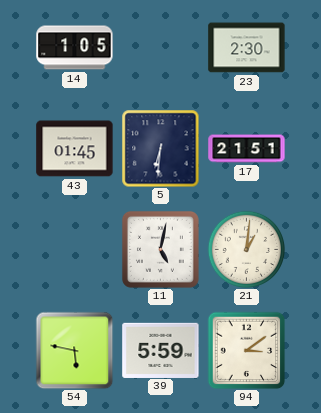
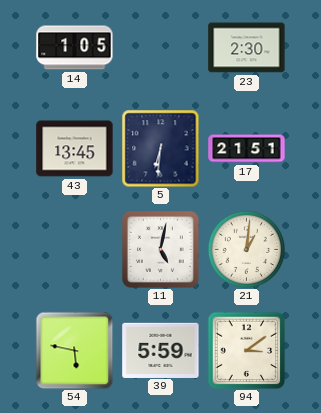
43: 01:45 -> 13:45 (75, 149)
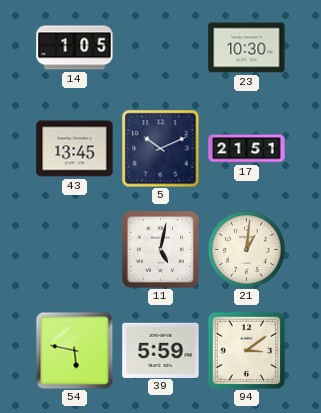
23: 2:30 -> 10:30 (247, 48)
5: 6:31 -> 10:11 (160, 148)
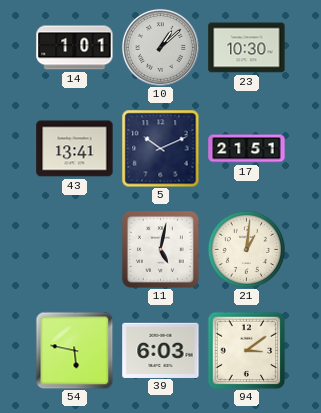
14: 1:05 -> 1:01 (75, 48)
10: none -> 1:08 (160, 47)
43: 13:45 -> 13:41 (75, 149)
39: 5:59 -> 6:03 (161, 350)
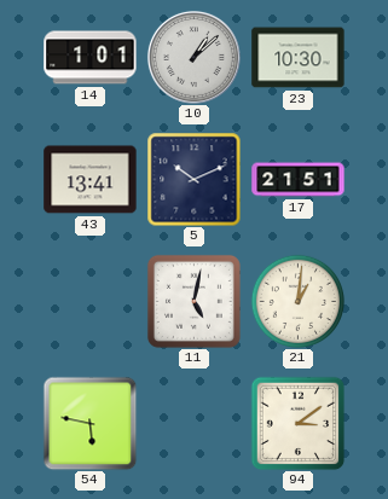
39: 6:03 -> none (161, 350)
